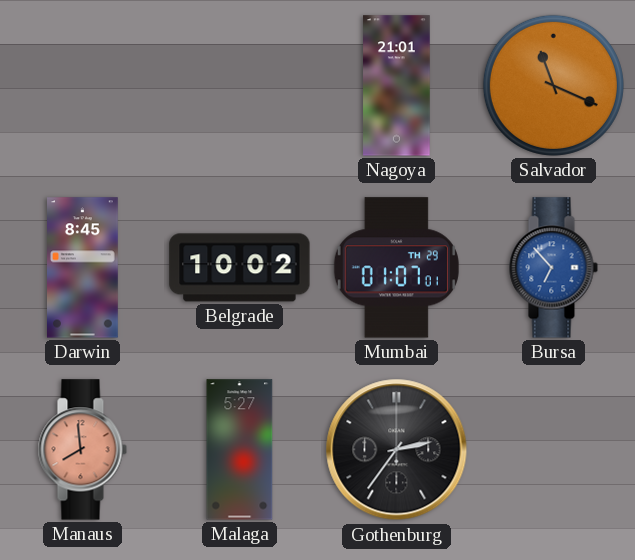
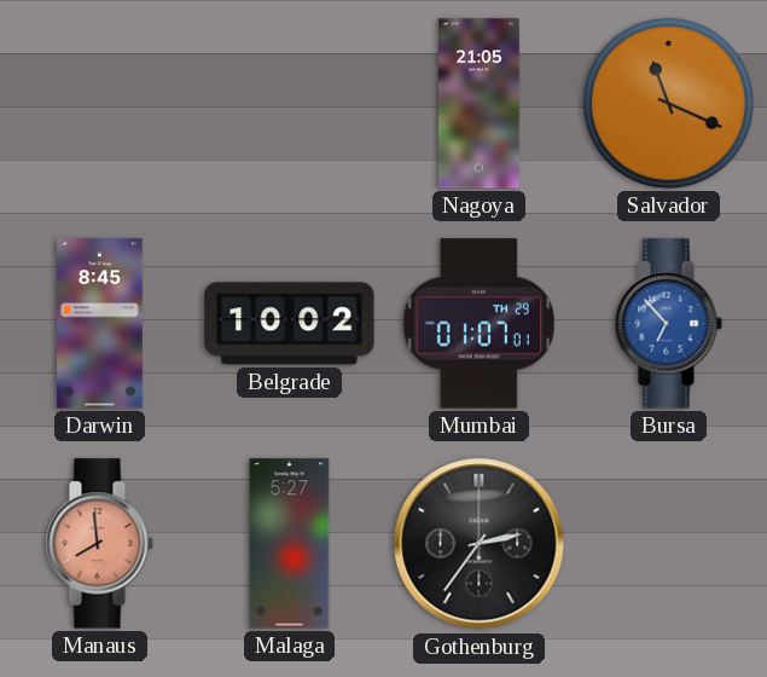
Nagoya: 21:01 -> 21:05 (480, 104)
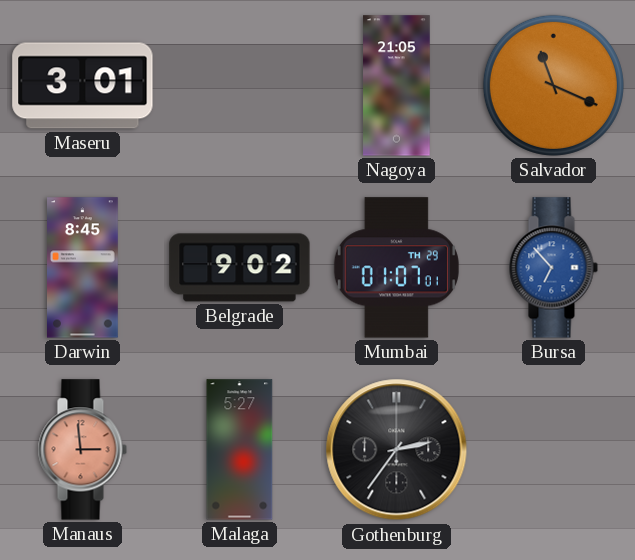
Maseru: none -> 3:01 (83, 86)
Belgrade: 10:02 -> 9:02 (240, 268)
Manaus: 7:59 -> 2:59 (82, 450)
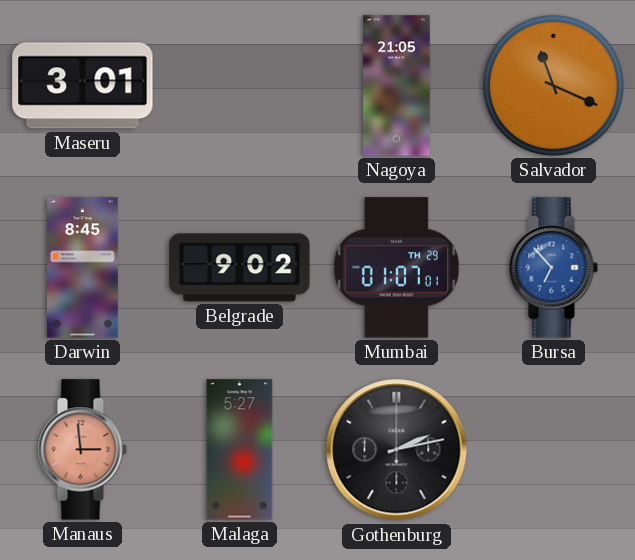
Gothenburg: 2:36 -> 2:13 (397, 450)
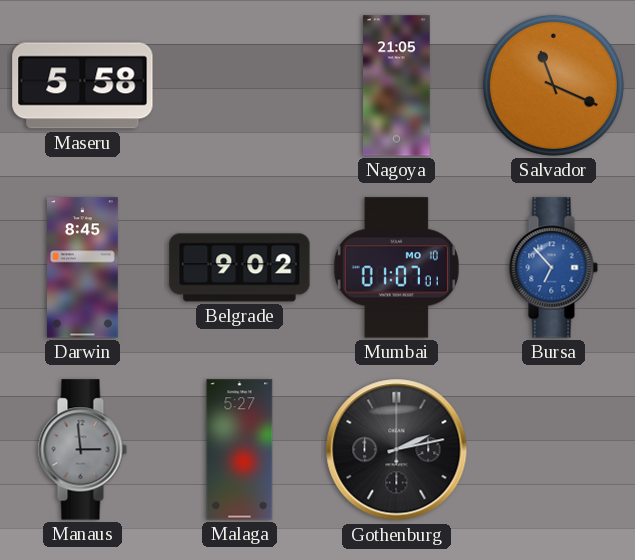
Maseru: 3:01 -> 5:58 (83, 86)
Mumbai date: TH 29 -> MO 10 (396, 268)
Manaus dial: salmon -> grey (82, 450)
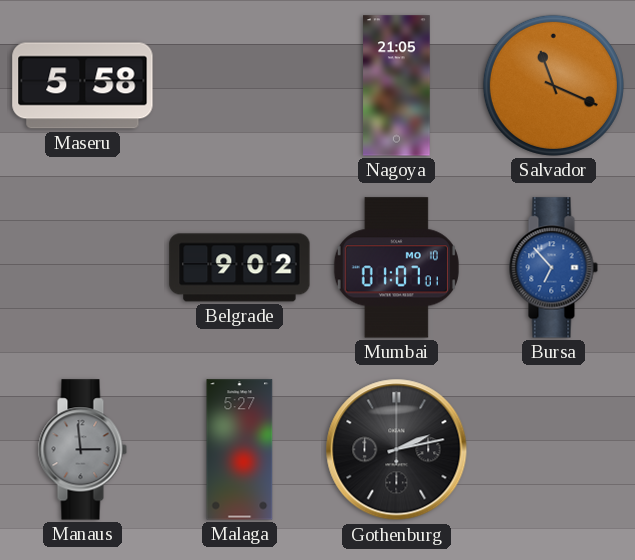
Darwin: 8:45 -> none (83, 268)
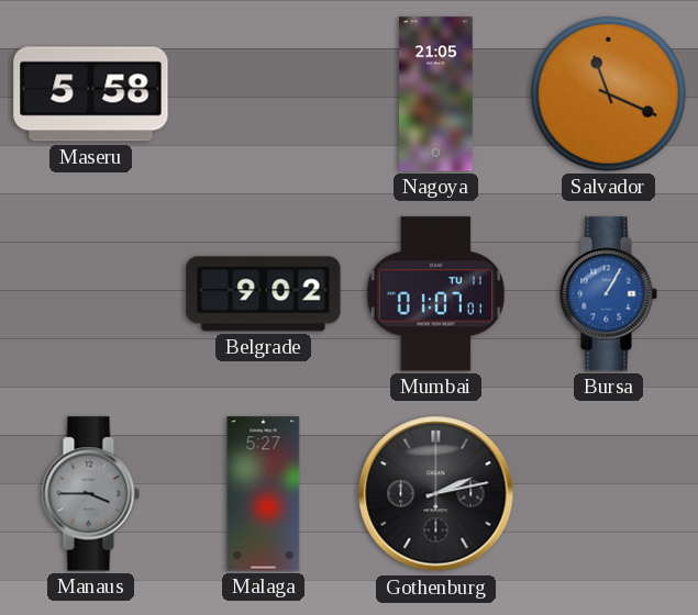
Mumbai date: MO 10 -> TU 11 (435, 294)
Bursa: 6:53 -> 1:05 (608, 294)
Manaus: 2:59 -> 3:45 (90, 494)
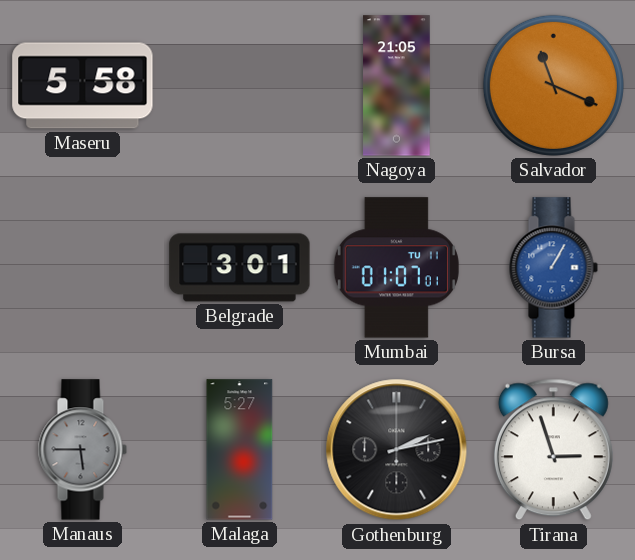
Belgrade: 9:02 -> 3:01 (240, 268)
Manaus: 3:45 -> 5:45 (82, 450)
Tirana: none -> 2:57 (553, 450)
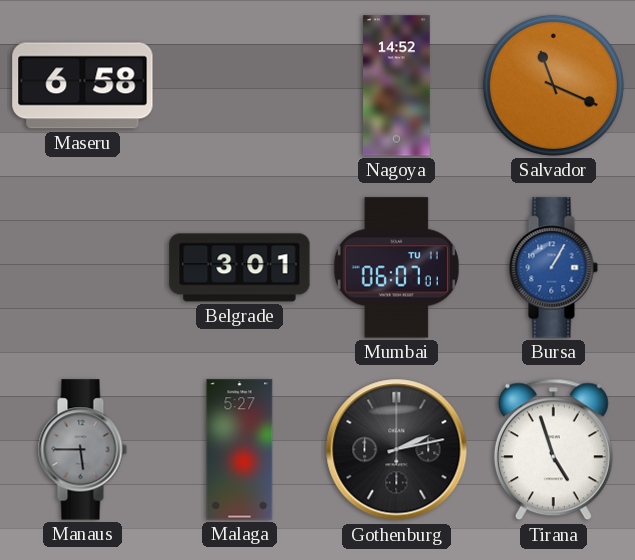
Maseru: 5:58 -> 6:58 (83, 86)
Nagoya: 21:05 -> 14:52 (397, 86)
Mumbai: 01:07 -> 06:07 (396, 268)
Tirana: 2:57 -> 4:57 (553, 450)
